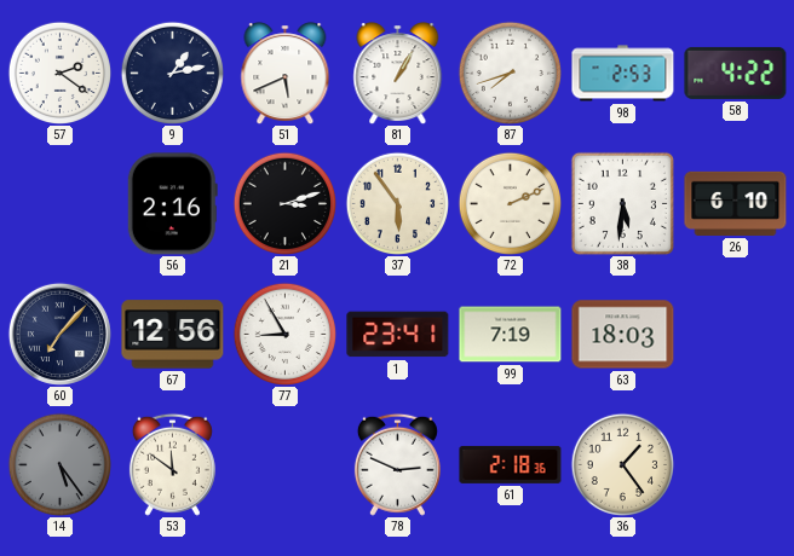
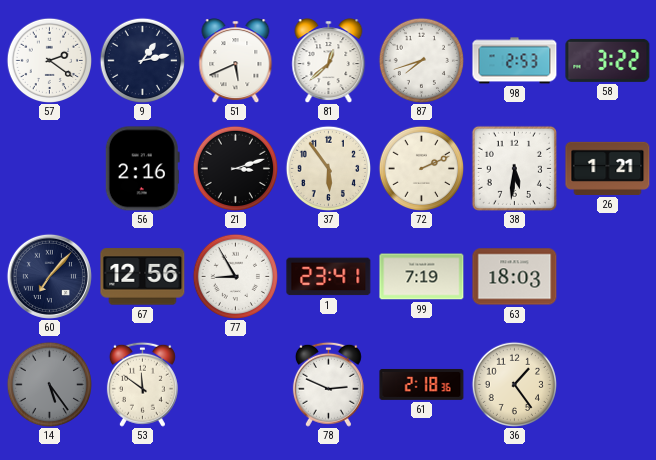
81: 1:05 -> 12:38 (329, 61)
58: 4:22 -> 3:22 (608, 60)
26: 6:10 -> 1:21 (608, 168)
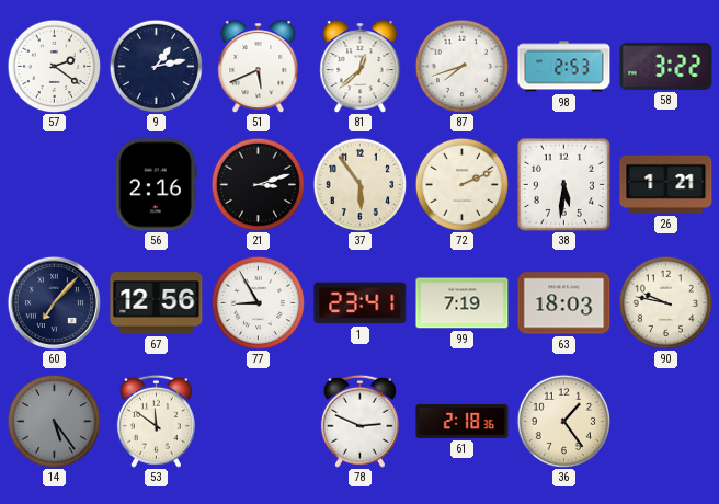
90: none -> 9:47 (665, 302)
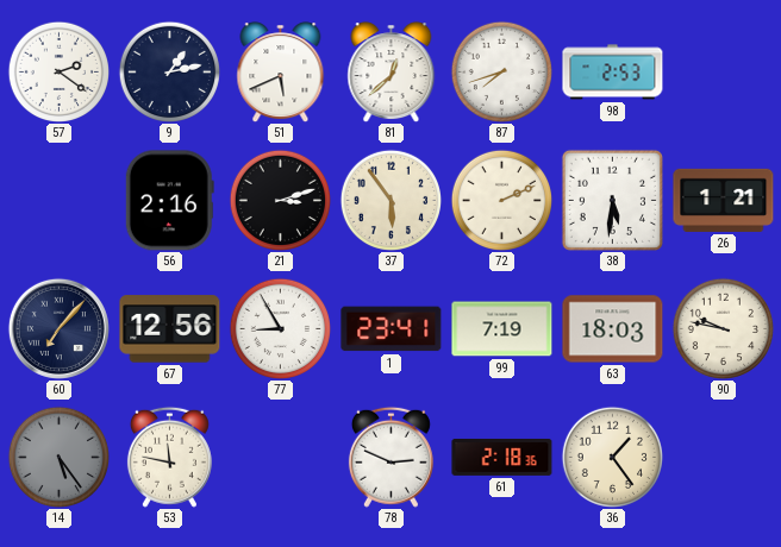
58: 3:22 -> none (666, 66)
53: 11:51 -> 11:47 (169, 457)
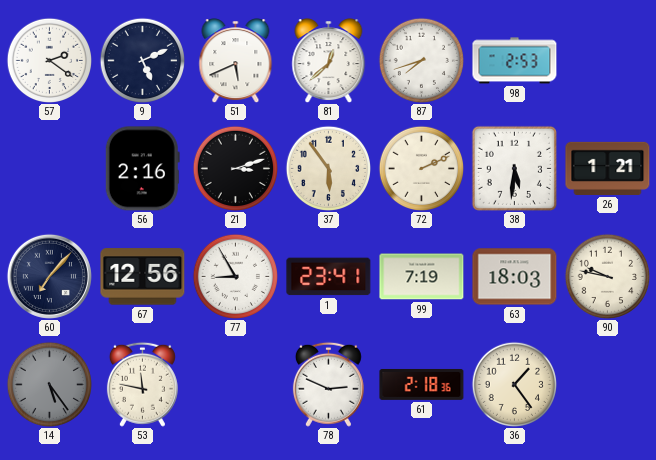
9: 1:13 -> 5:11 (142, 60)
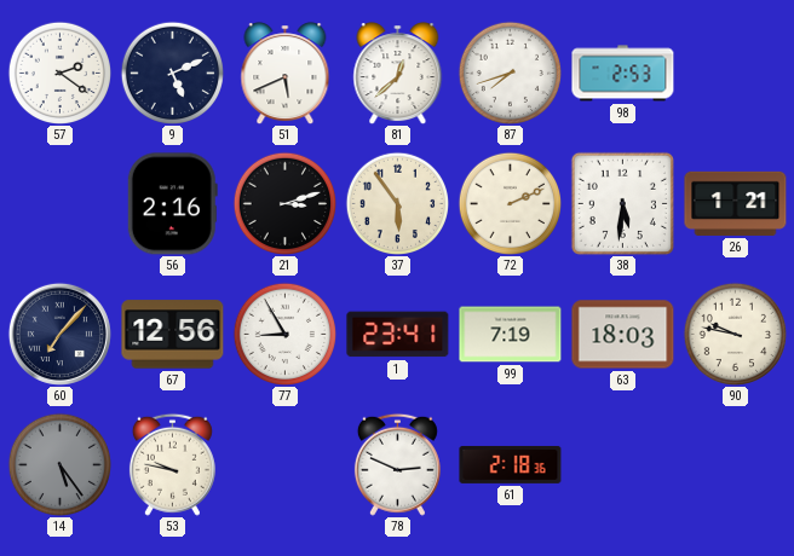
53: 11:47 -> 9:47 (172, 464)
36: 1:24 -> none (514, 384)
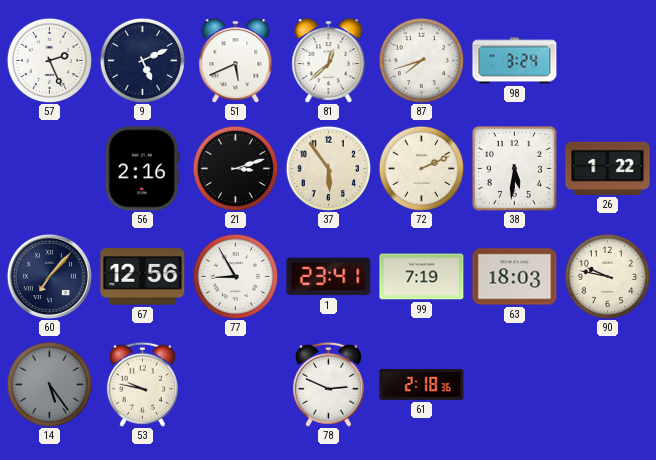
57: 2:21 -> 2:26 (49, 60)
98: 2:53 -> 3:24 (515, 61)
26: 1:21 -> 1:22 (608, 168)
